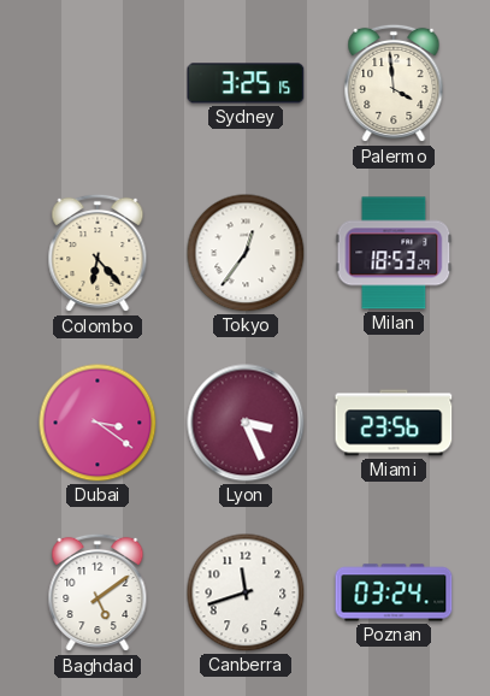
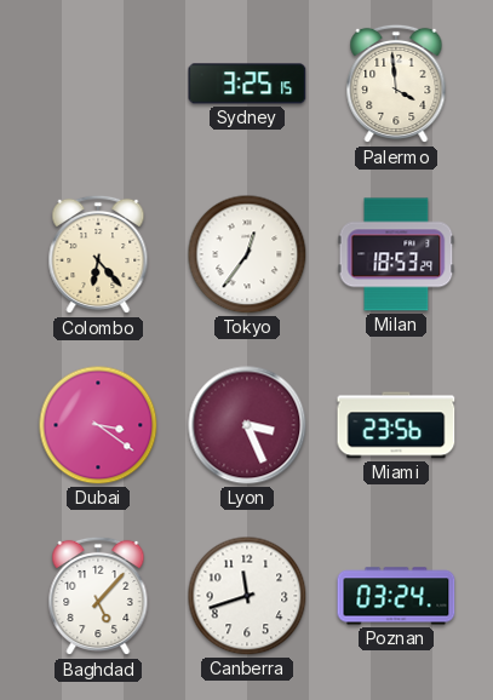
Baghdad: 5:09 -> 5:07 (98, 596)
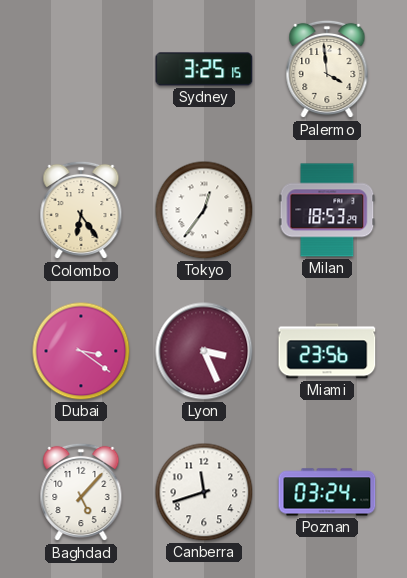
Colombo: 6:23 -> 6:24 (81, 210)
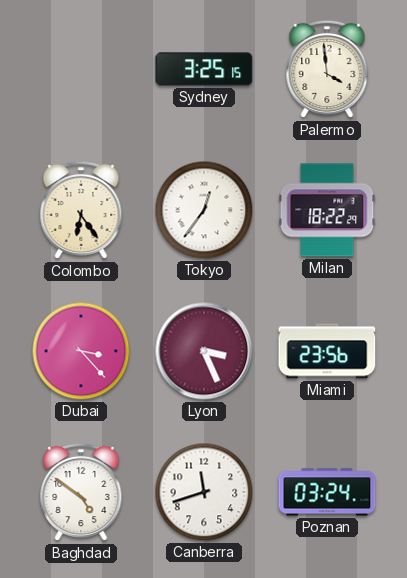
Milan: 18:53 -> 18:22 (327, 210)
Dubai: 3:21 -> 3:23 (81, 351)
Baghdad: 5:07 -> 4:51 (81, 492)
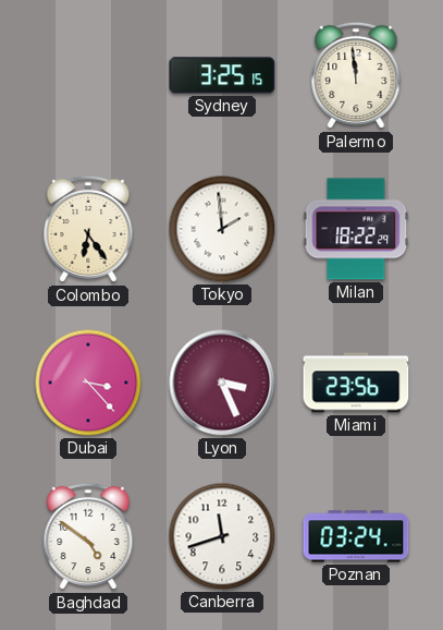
Palermo: 3:59 -> 11:59 (356, 75)
Tokyo: 12:36 -> 1:59 (222, 229)
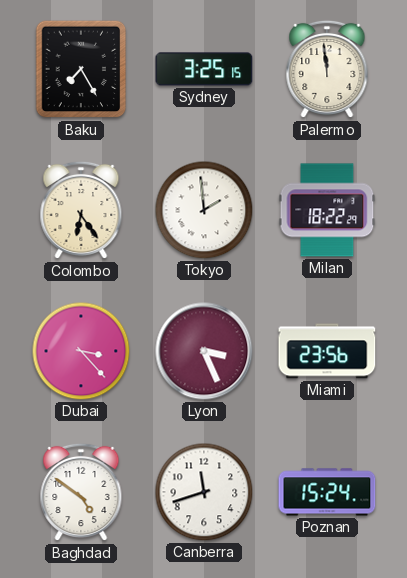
Baku: none -> 7:25 (81, 69)
Poznan: 03:24 -> 15:24 (327, 492)
